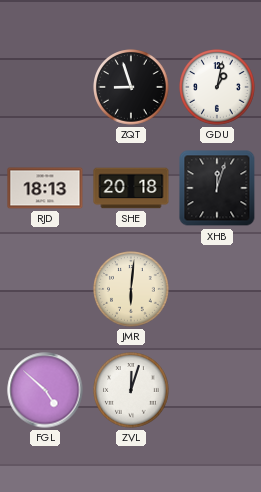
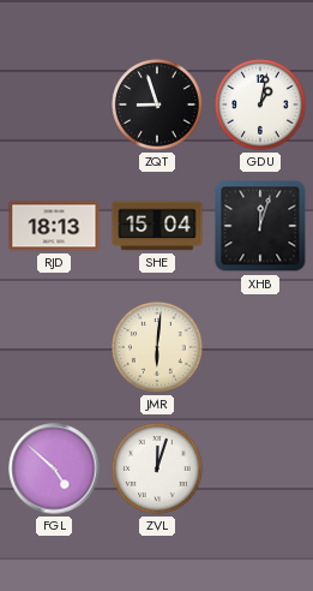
SHE: 20:18 -> 15:04 (157, 226)
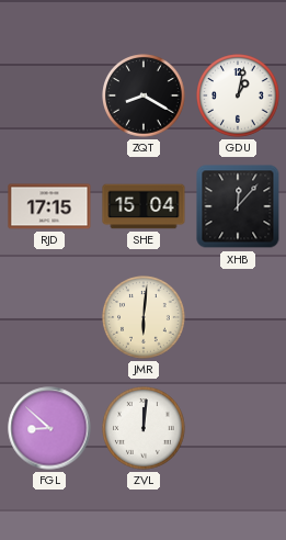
ZQT: 8:57 -> 8:20 (144, 95)
RJD: 18:13 -> 17:15 (49, 206)
XHB: 12:03 -> 12:07 (238, 206)
FGL: 4:52 -> 8:52 (49, 428)
ZVL: 12:03 -> 12:01 (144, 428)
